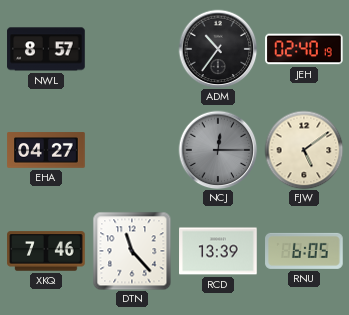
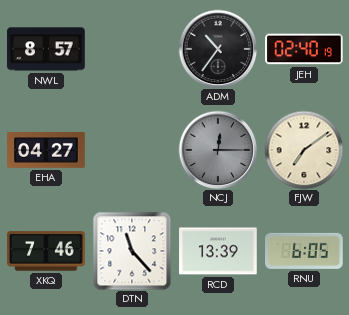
FJW: 5:09 -> 7:09 (304, 150)
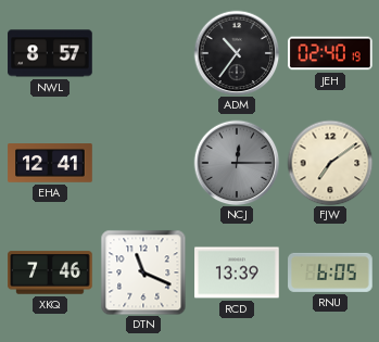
EHA: 04:27 -> 12:41 (50, 163)
DTN: 11:23 -> 11:19 (143, 273)
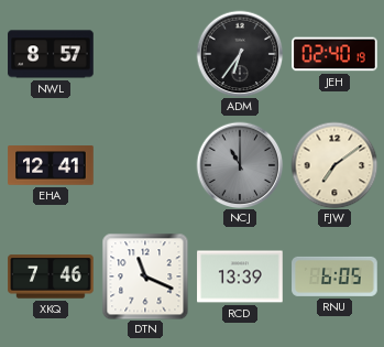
ADM: 10:36 -> 6:36 (240, 54)
NCJ: 12:15 -> 11:00 (240, 165)
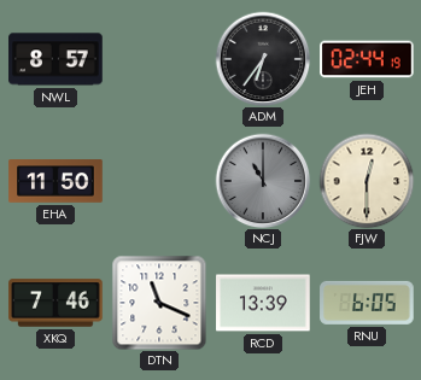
JEH: 02:40 -> 02:44 (367, 59)
EHA: 12:41 -> 11:50 (55, 181)
FJW: 7:09 -> 12:30 (367, 181)
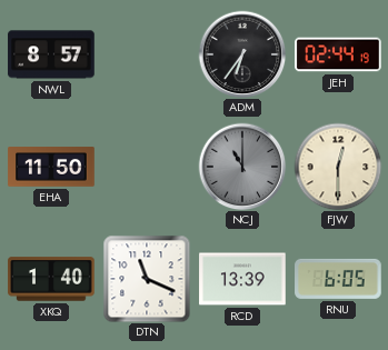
XKQ: 7:46 -> 1:40 (51, 279)
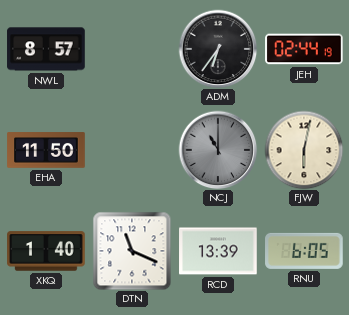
FJW: 12:30 -> 6:02 (304, 150)
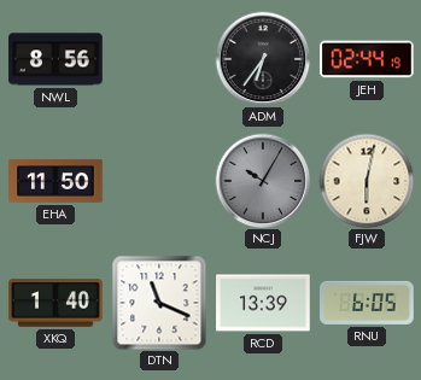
NWL: 8:57 -> 8:56 (55, 59)
NCJ: 11:00 -> 10:05 (263, 181)
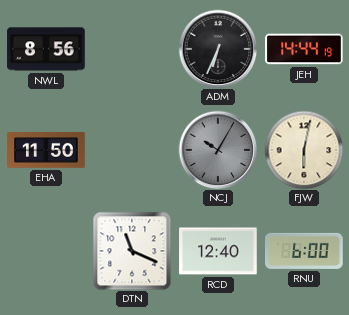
ADM: 6:36 -> 6:34 (218, 49)
JEH: 02:44 -> 14:44 (304, 49)
XKQ: 1:40 -> none (55, 303)
RCD: 13:39 -> 12:40 (218, 251)
RNU: 6:05 -> 6:00 (304, 251)
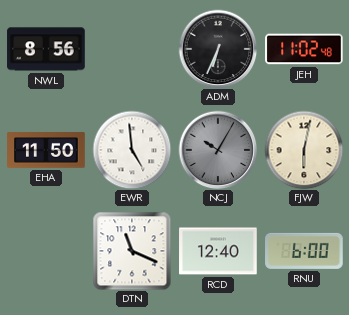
JEH: 14:44 -> 11:02 (304, 49)
EWR: none -> 4:59 (132, 150)
